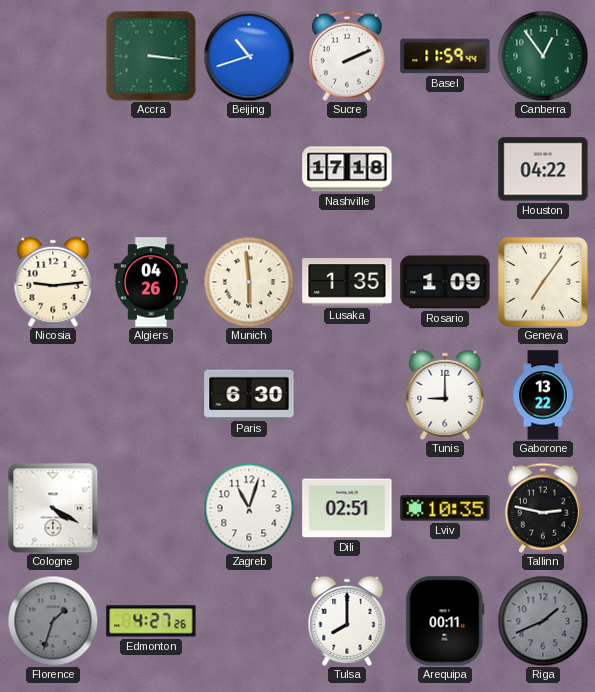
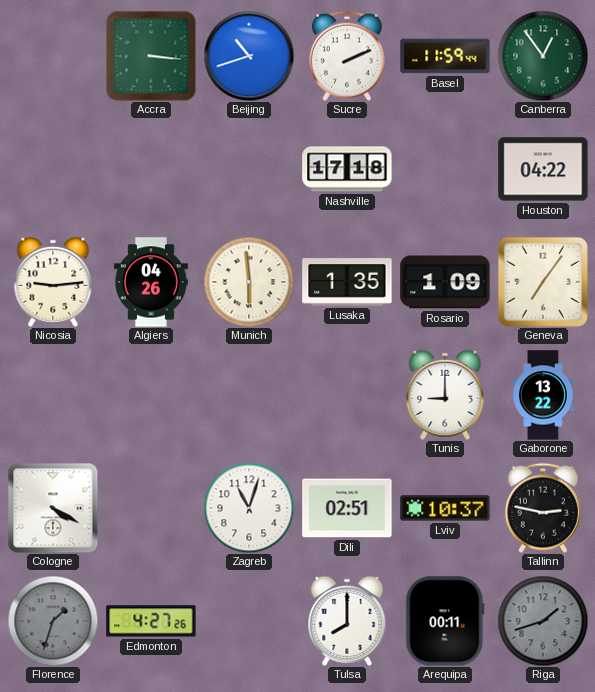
Paris: 6:30 -> none (249, 394)
Lviv: 10:35 -> 10:37 (445, 508)
Riga: 1:41 -> 1:42 (543, 621)
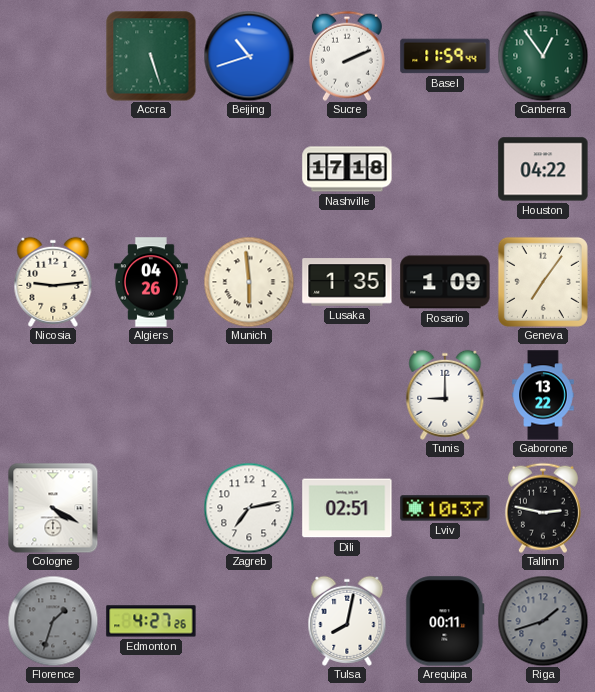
Accra: 3:16 -> 5:27 (151, 56)
Zagreb: 11:03 -> 7:13 (249, 508)
Tulsa: 8:00 -> 8:02 (347, 621)
